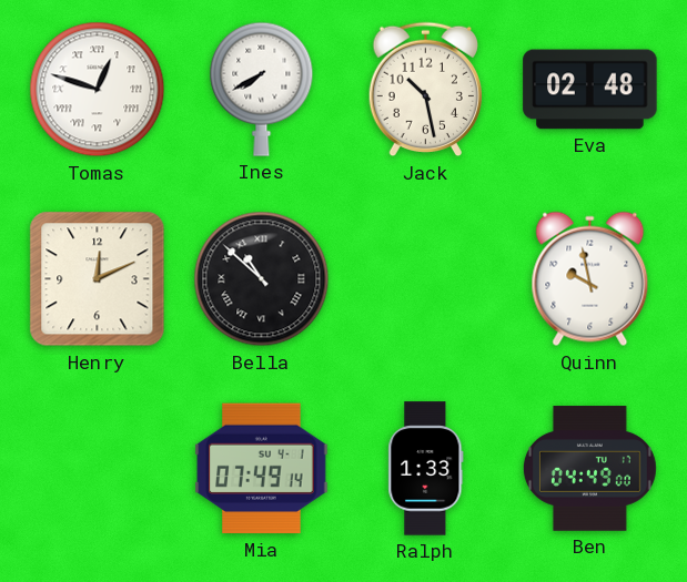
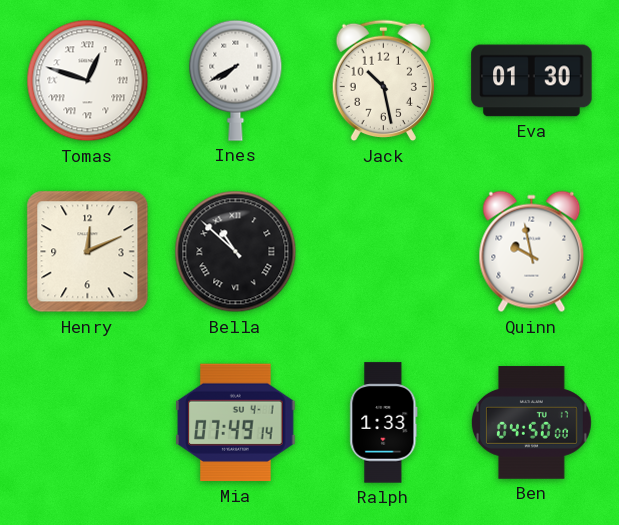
Eva: 02:48 -> 01:30 (532, 81)
Ben: 04:49 -> 04:50 (531, 423)
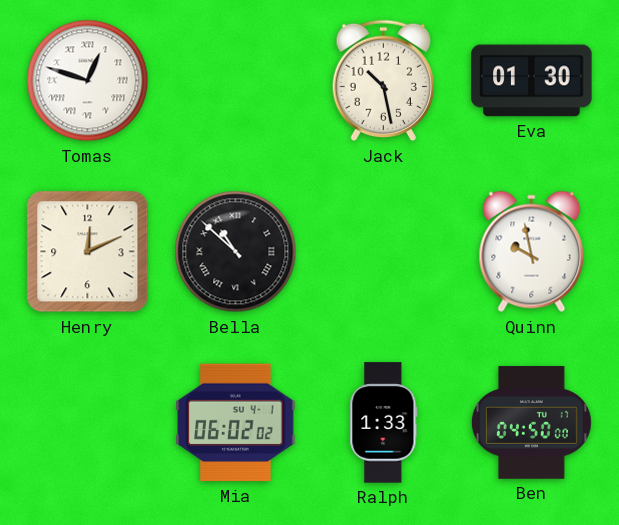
Ines: 7:40 -> none (236, 80)
Mia: 07:49 -> 06:02 (236, 423)
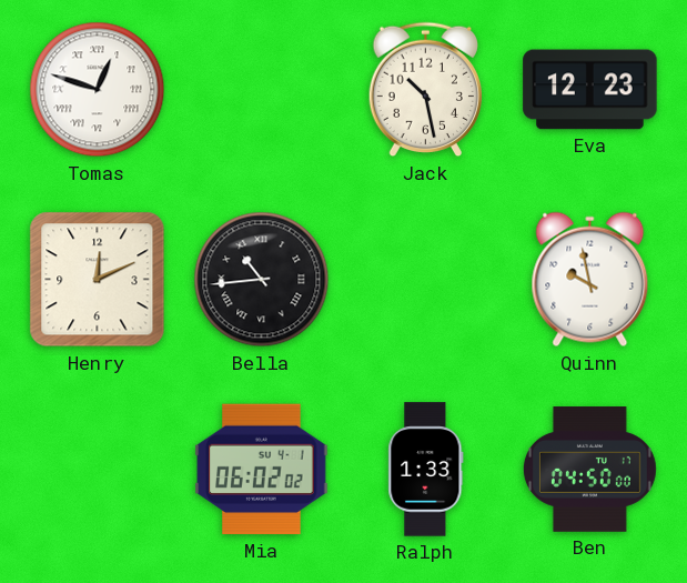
Eva: 01:30 -> 12:23 (590, 90)
Bella: 10:52 -> 10:44 (262, 280)
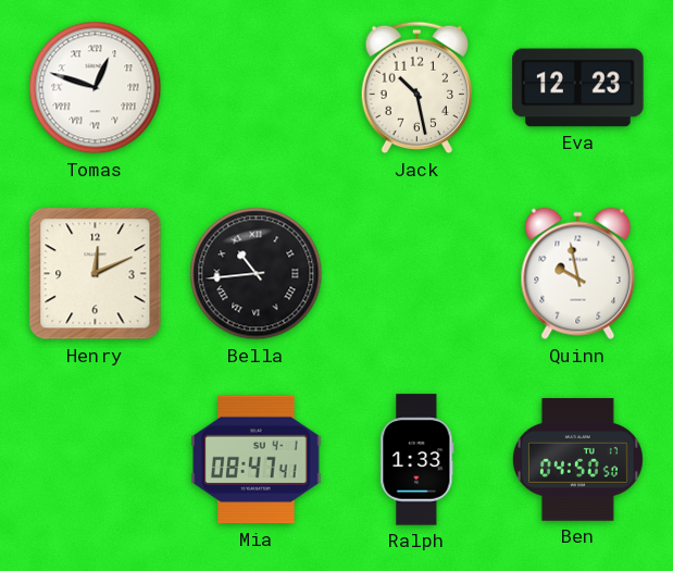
Mia: 06:02 -> 08:47 (257, 460)
Ben: 04:50:00 -> 04:50:50 (577, 460)
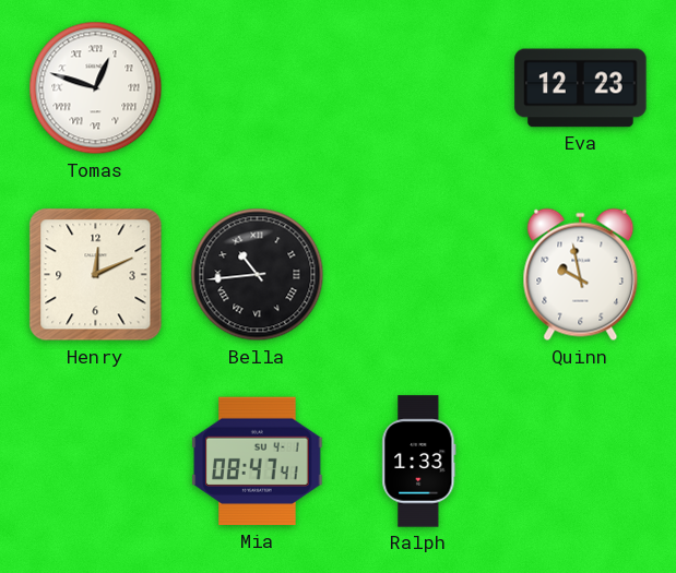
Jack: 10:28 -> none (417, 88)
Ben: 04:50 -> none (577, 460)
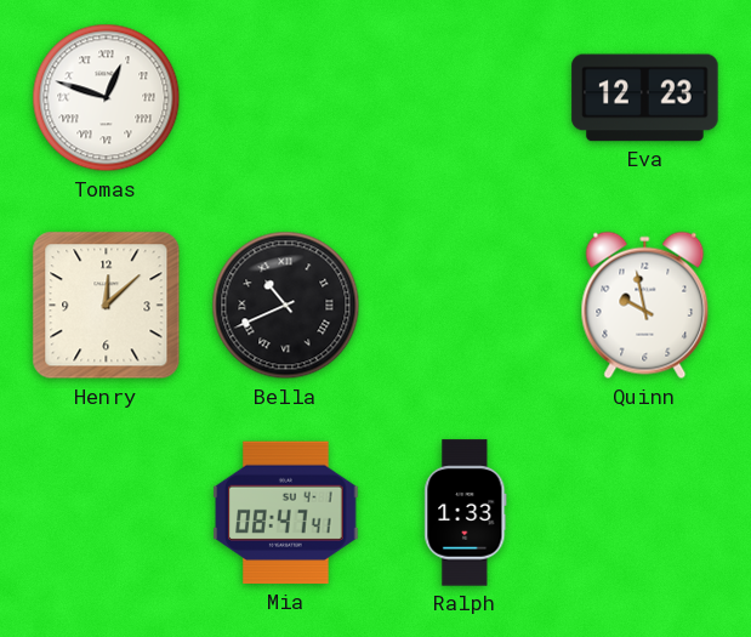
Henry: 12:11 -> 12:08 (107, 306)
Bella: 10:44 -> 10:41 (286, 306)
